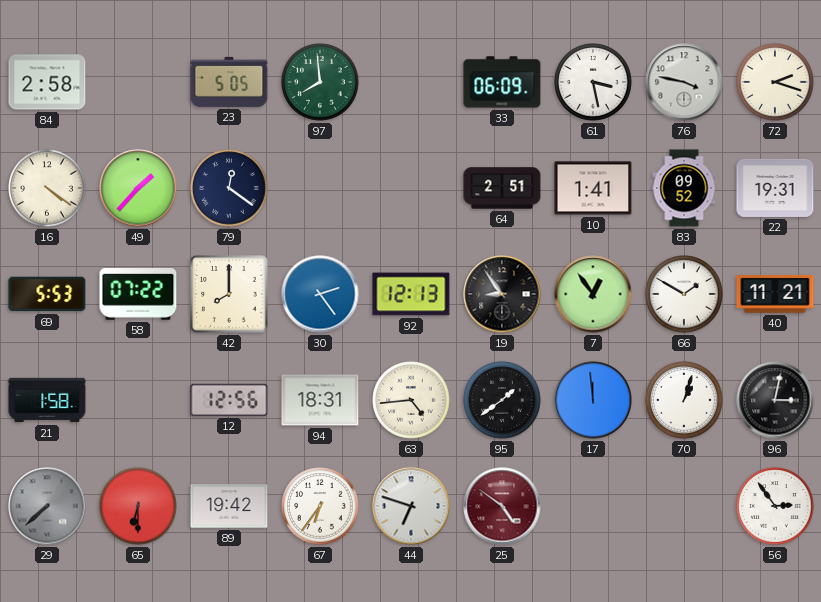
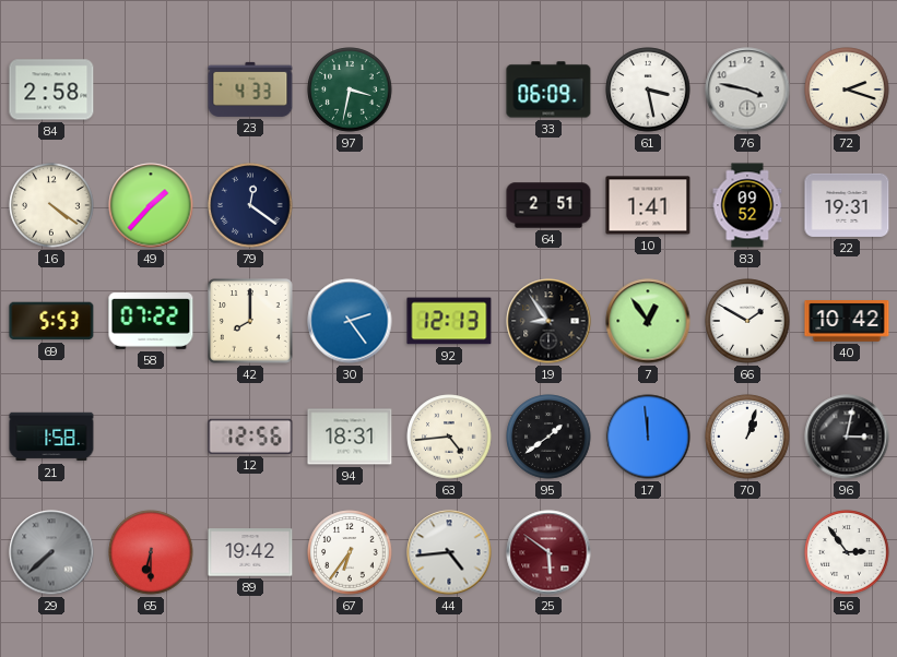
23: 5:05 -> 4:33 (250, 89)
97: 7:59 -> 3:32 (350, 89)
40: 11:21 -> 10:42 (847, 321)
44: 6:48 -> 4:44 (449, 552)
25: 4:51 -> 5:51 (548, 552)
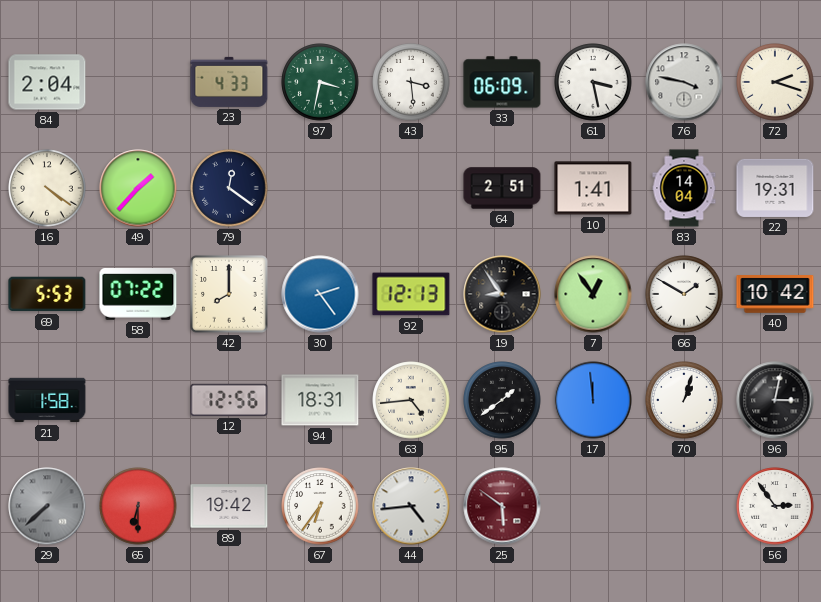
84: 2:58 -> 2:04 (47, 82)
43: none -> 3:29 (411, 82)
83: 09:52 -> 14:04 (684, 188)
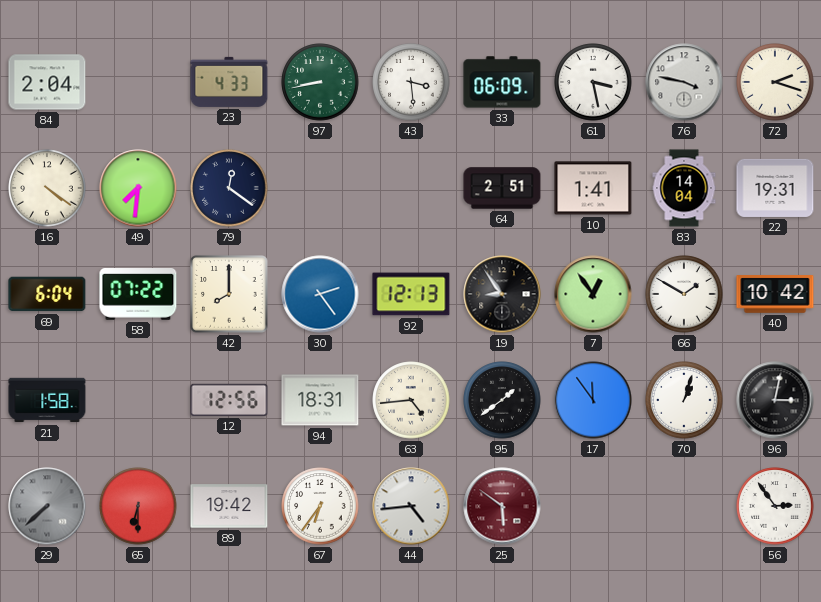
97: 3:32 -> 8:43 (320, 82)
49: 1:37 -> 7:31 (138, 188)
69: 5:53 -> 6:04 (47, 294)
17: 11:59 -> 11:54 (593, 400)
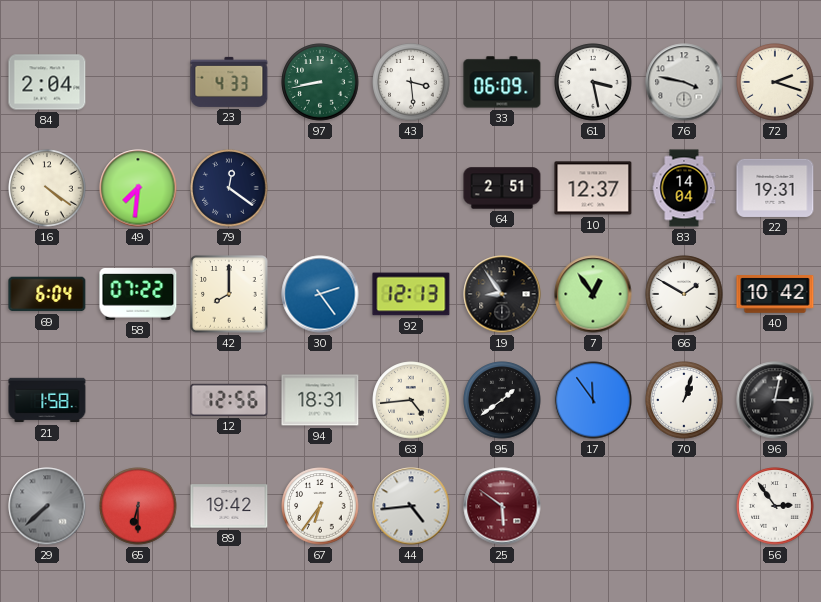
10: 1:41 -> 12:37 (593, 188)
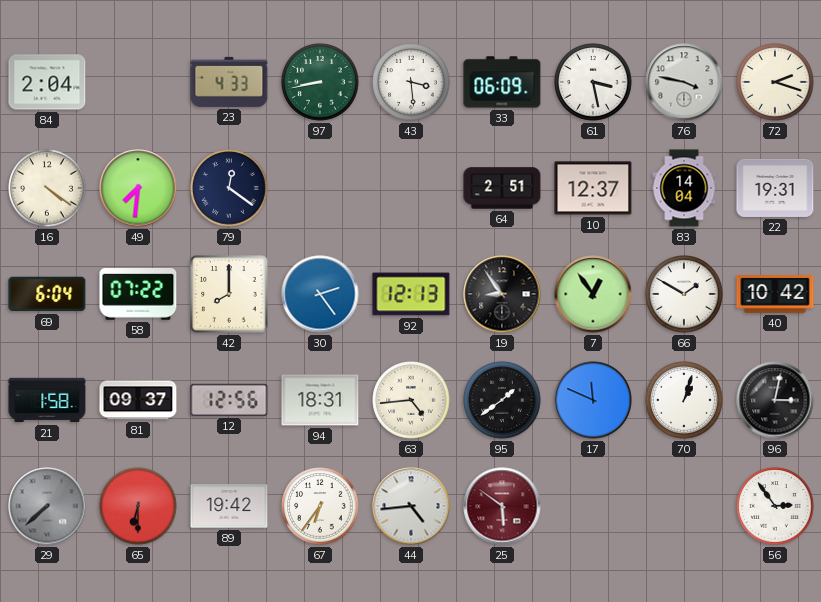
81: none -> 09:37 (138, 400)
17: 11:54 -> 11:49 (593, 400)
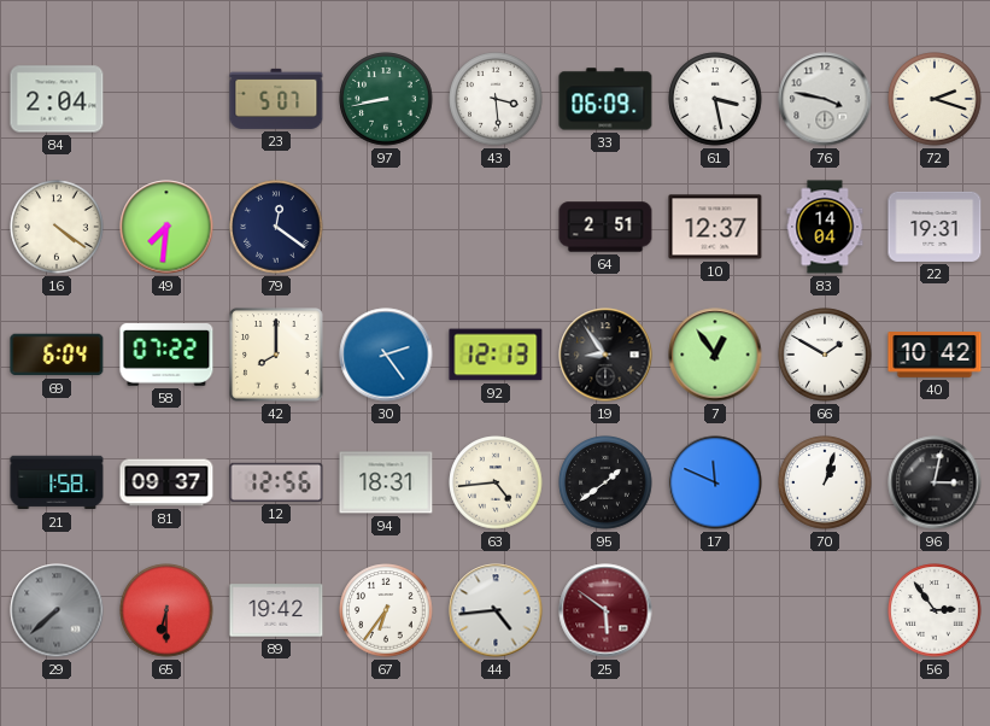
23: 4:33 -> 5:07 (276, 99)
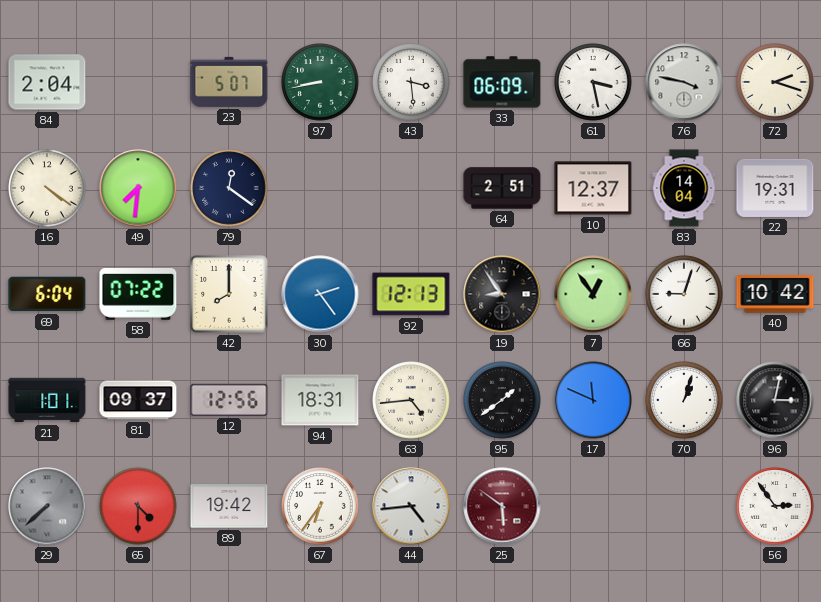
66: 1:50 -> 9:03 (684, 294)
21: 1:58 -> 1:01 (47, 400)
65: 6:30 -> 4:30 (138, 506)
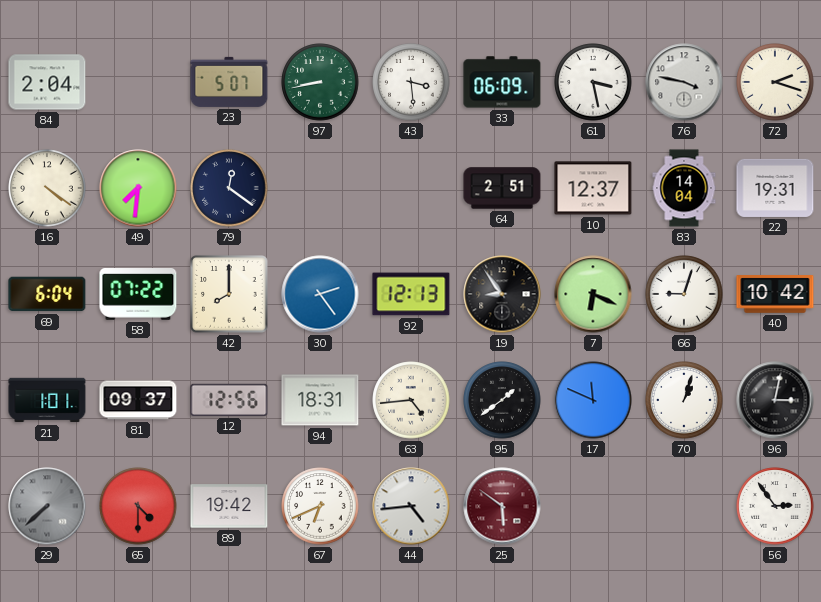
7: 12:54 -> 6:19 (593, 294)
67: 6:36 -> 6:41 (320, 506)
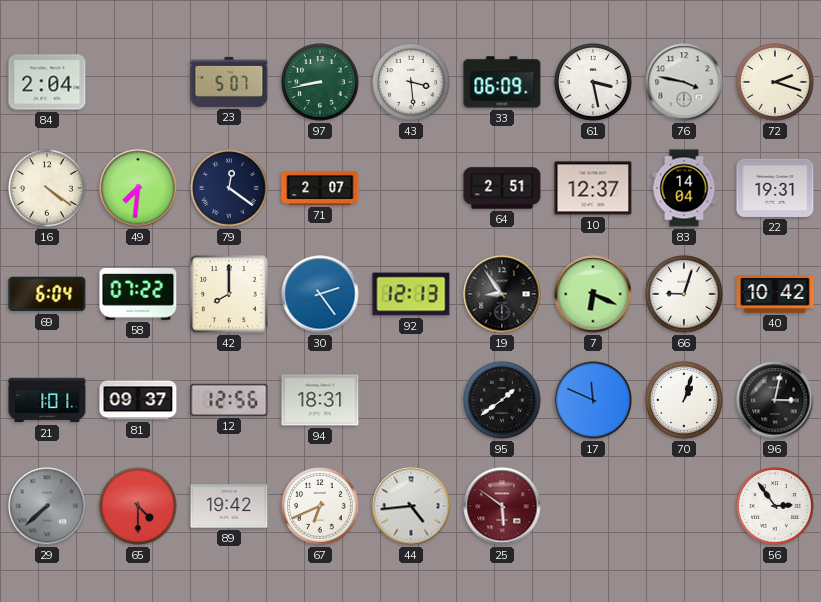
71: none -> 2:07 (320, 188)
63: 4:44 -> none (411, 400)
